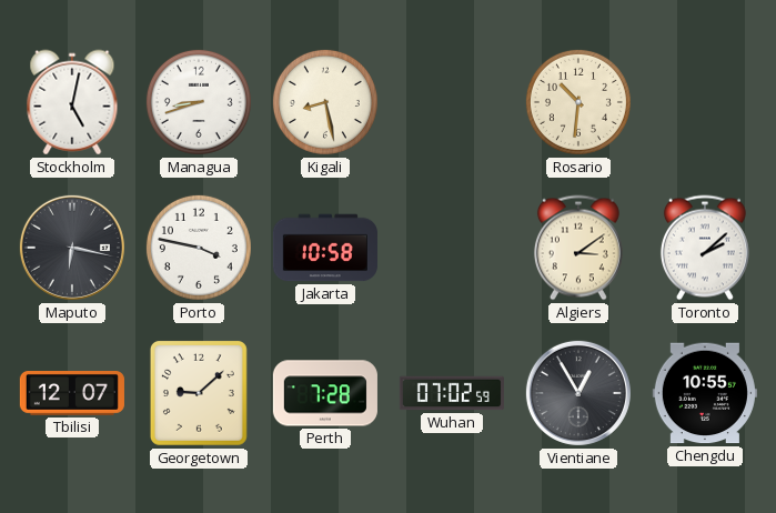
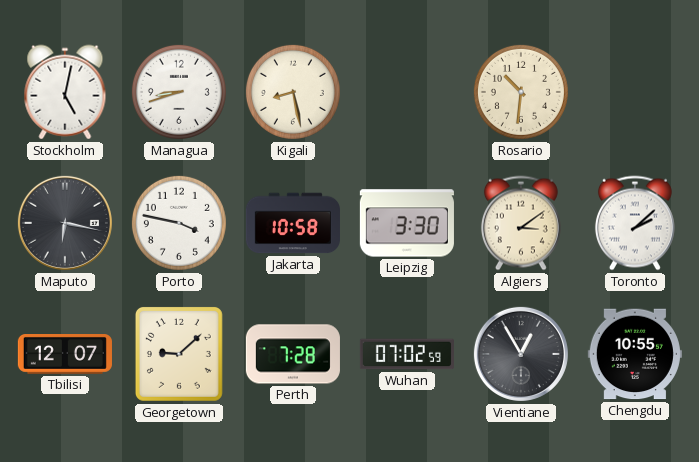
Leipzig: none -> 3:30 (407, 223)
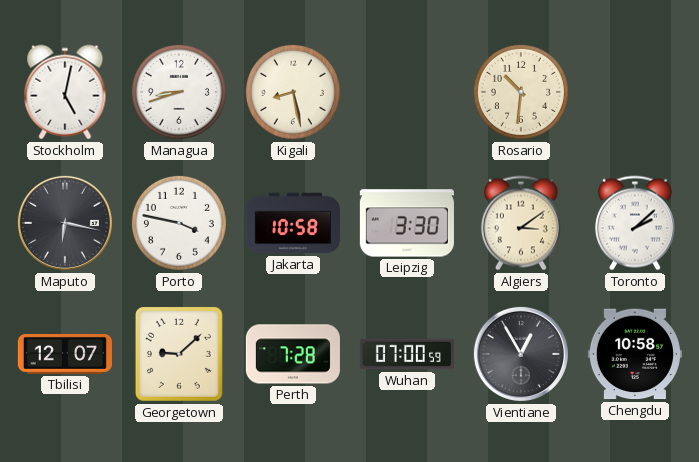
Wuhan: 07:02 -> 07:00 (407, 354)
Chengdu: 10:55 -> 10:58 (635, 354)
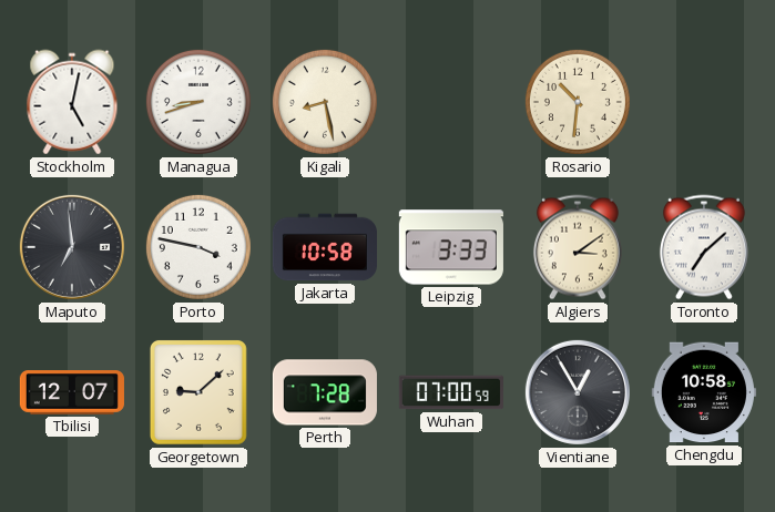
Maputo: 6:17 -> 6:59 (72, 247)
Leipzig: 3:30 -> 3:33 (451, 247)
Toronto: 2:08 -> 7:08 (704, 247)
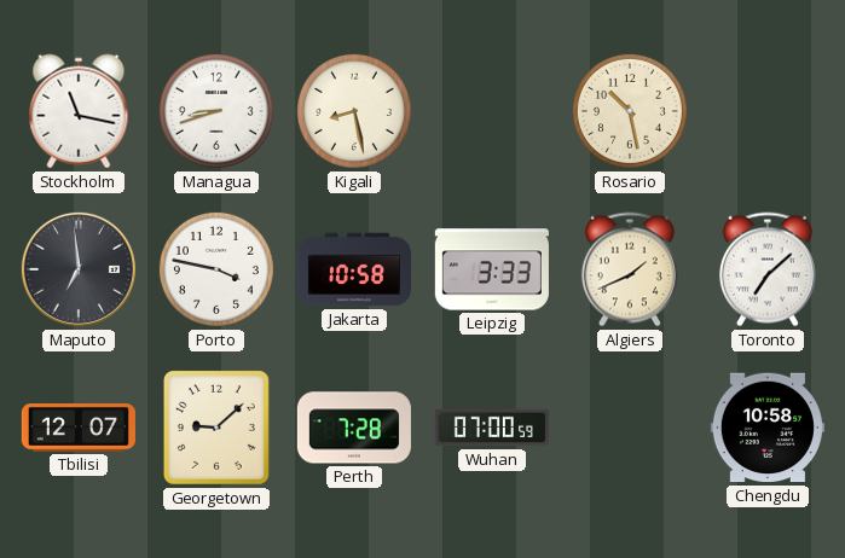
Stockholm: 5:02 -> 11:17 (79, 111)
Rosario: 10:31 -> 10:28 (630, 111)
Algiers: 3:09 -> 1:41 (630, 269)
Vientiane: 12:55 -> none (578, 392)
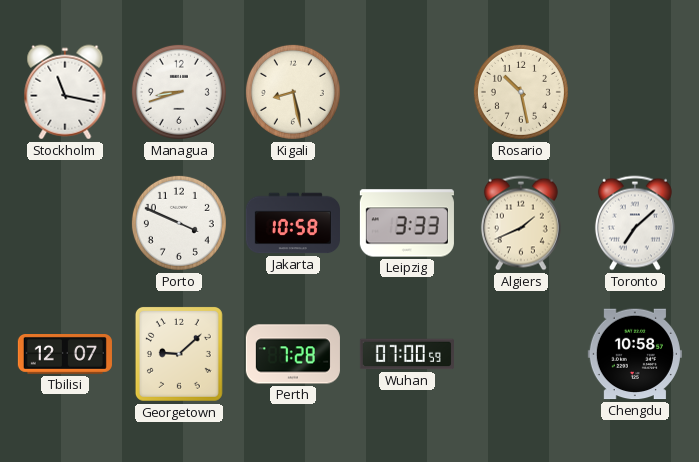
Maputo: 6:59 -> none (79, 269)
Porto: 3:47 -> 3:49 (179, 223)
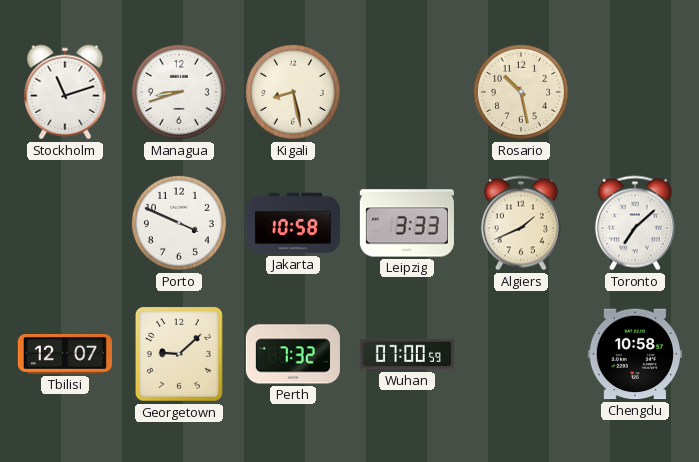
Stockholm: 11:17 -> 11:12 (65, 92)
Perth: 7:28 -> 7:32 (293, 354)
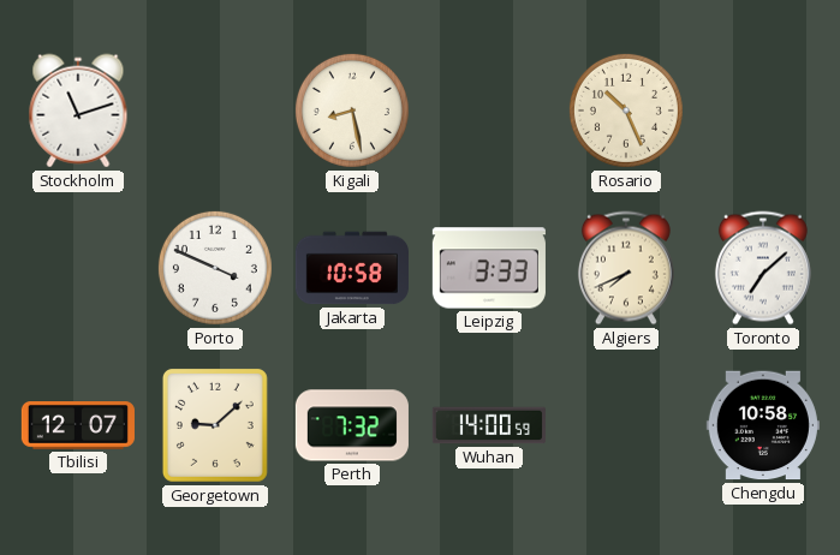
Managua: 8:42 -> none (179, 92)
Rosario: 10:28 -> 10:26 (626, 111)
Algiers: 1:41 -> 7:41 (626, 268)
Wuhan: 07:00 -> 14:00 (489, 425)
